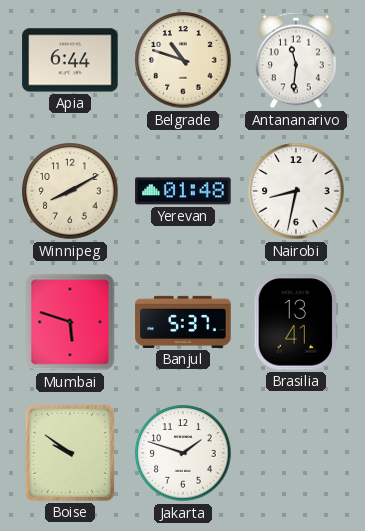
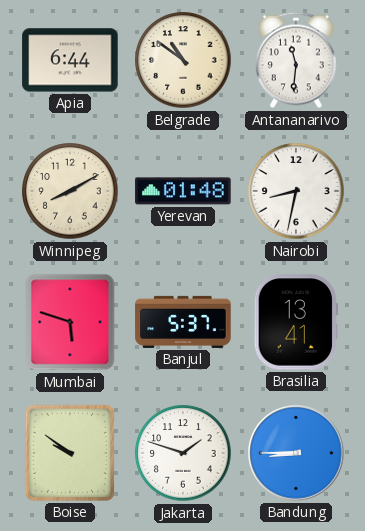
Belgrade: 10:48 -> 10:51 (183, 60)
Bandung: none -> 8:45 (296, 453)
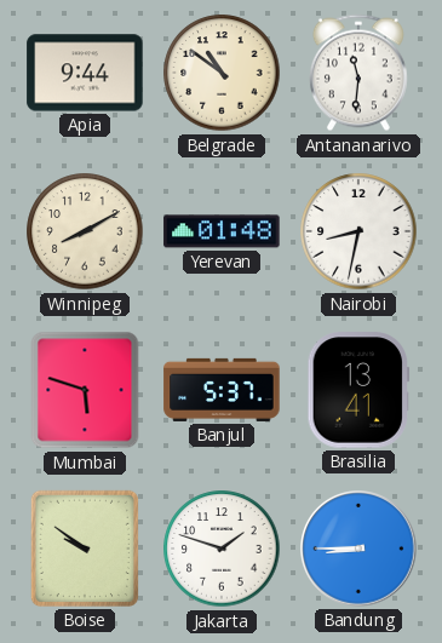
Apia: 6:44 -> 9:44 (85, 73)
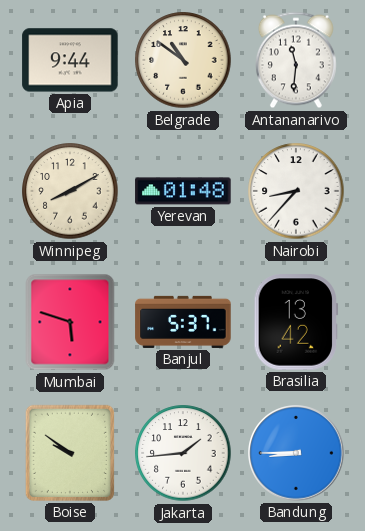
Nairobi: 8:32 -> 8:37 (296, 191)
Brasilia: 13:41 -> 13:42 (296, 322)
Jakarta: 1:48 -> 1:44 (183, 453)
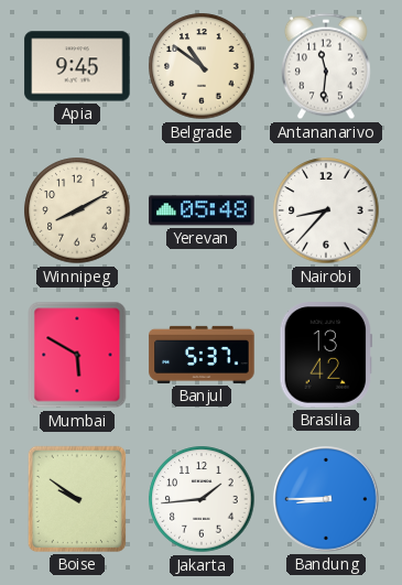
Apia: 9:44 -> 9:45 (77, 66)
Yerevan: 01:48 -> 05:48 (202, 210)
Mumbai: 5:48 -> 5:50 (77, 355)
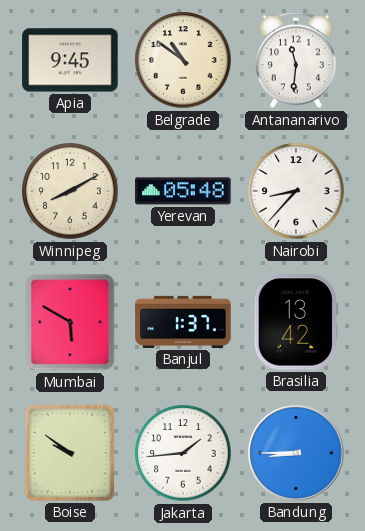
Banjul: 5:37 -> 1:37 (183, 322)
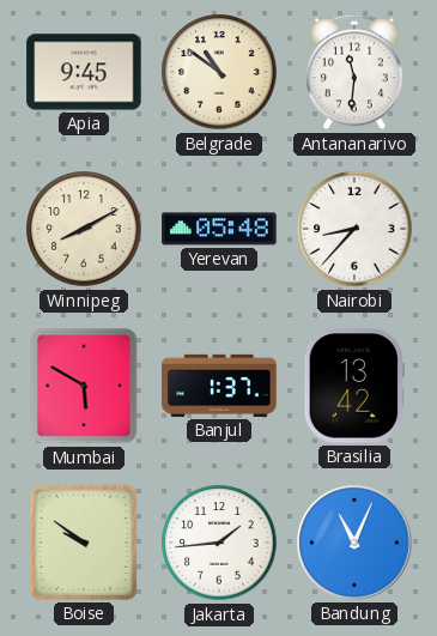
Bandung: 8:45 -> 11:04 (354, 543)
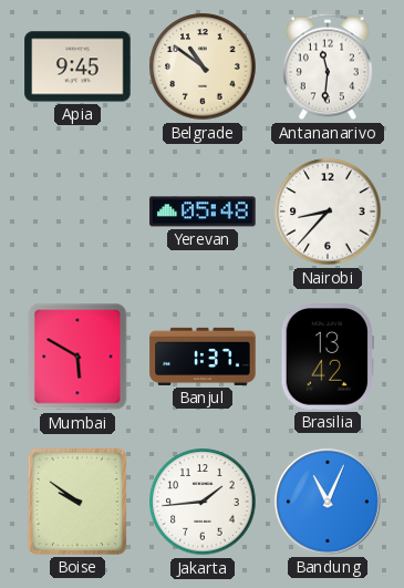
Winnipeg: 8:10 -> none (84, 229)
